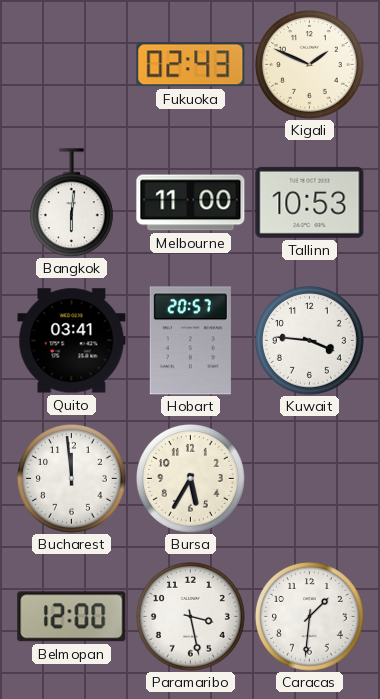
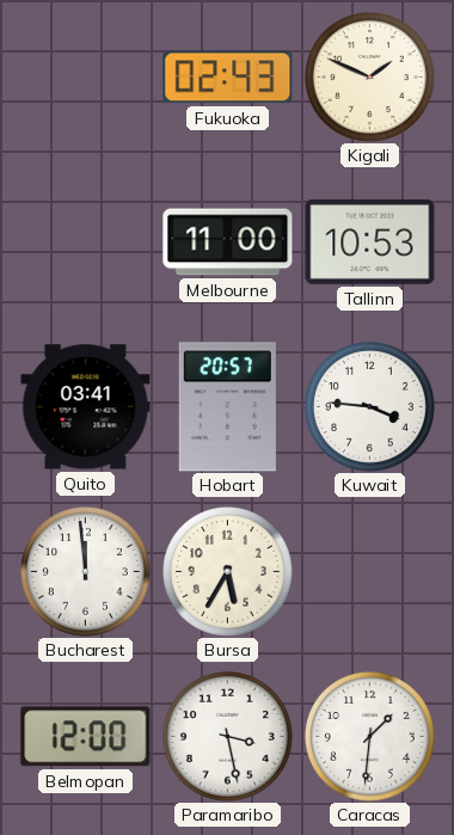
Bangkok: 6:01 -> none (71, 203)
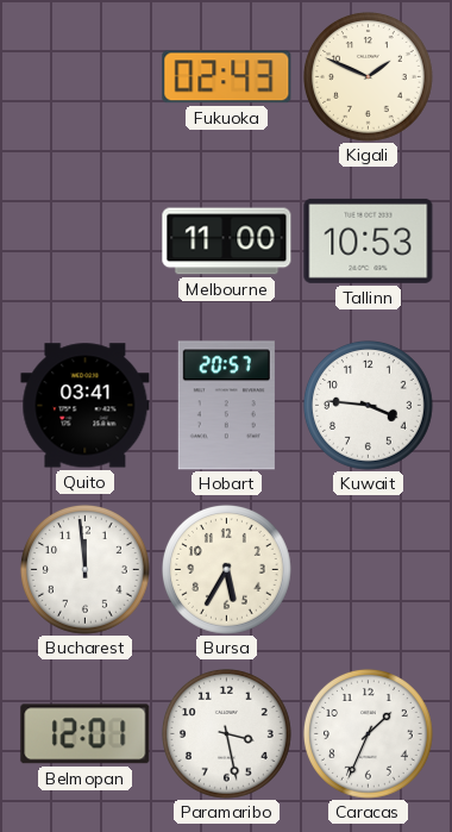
Belmopan: 12:00 -> 12:01 (86, 734)
Caracas: 1:31 -> 1:34 (369, 734)
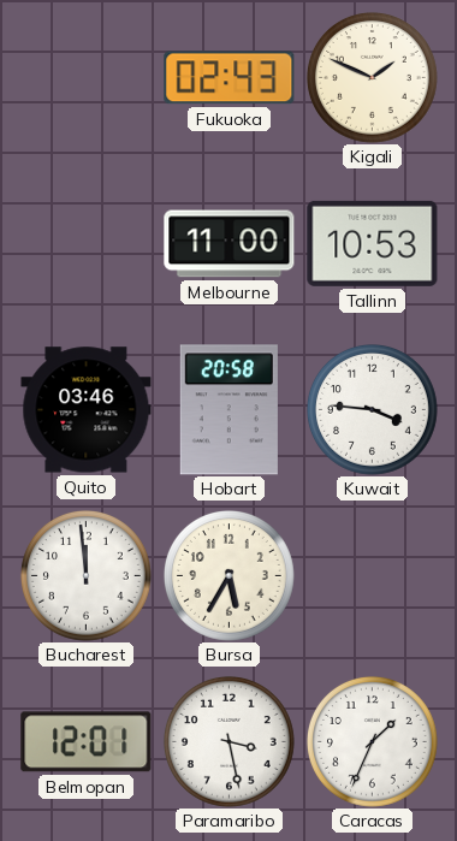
Quito: 03:41 -> 03:46 (87, 410)
Hobart: 20:57 -> 20:58 (228, 410)
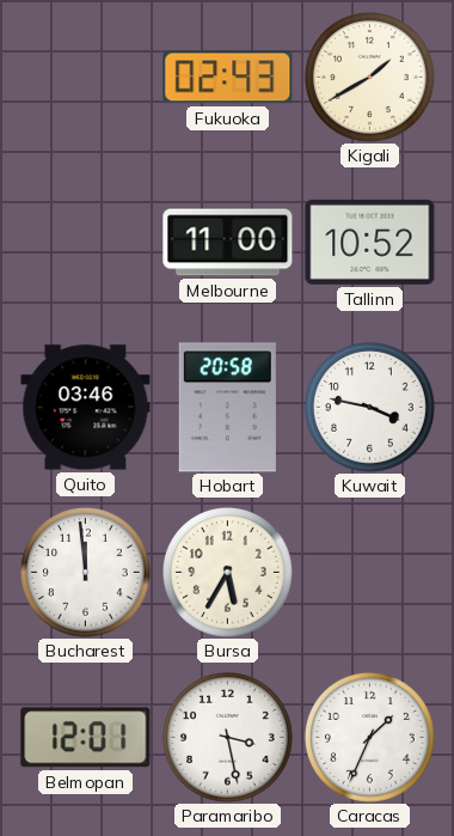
Kigali: 1:49 -> 1:40 (370, 78)
Tallinn: 10:53 -> 10:52 (370, 242)
Kuwait: 3:46 -> 3:47 (370, 408)
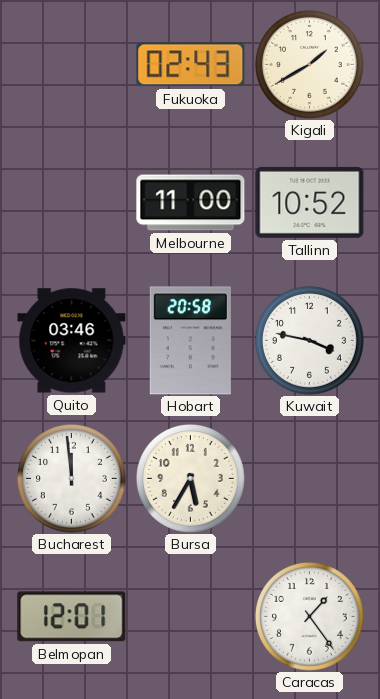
Paramaribo: 3:28 -> none (228, 738)
Caracas: 1:34 -> 1:24 (310, 617)
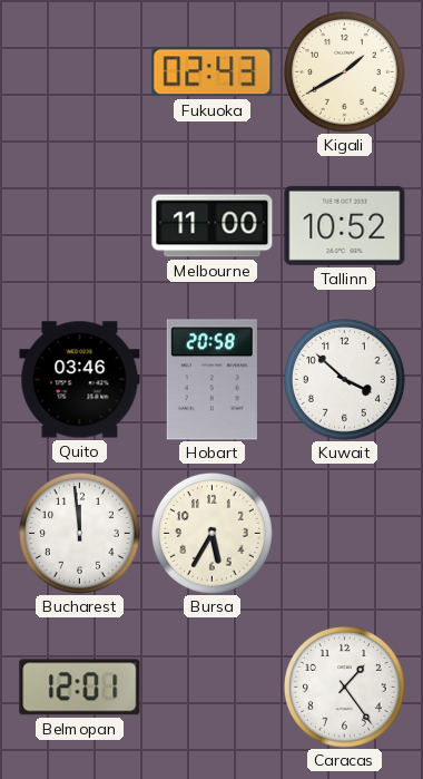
Kuwait: 3:47 -> 3:52 (345, 380)
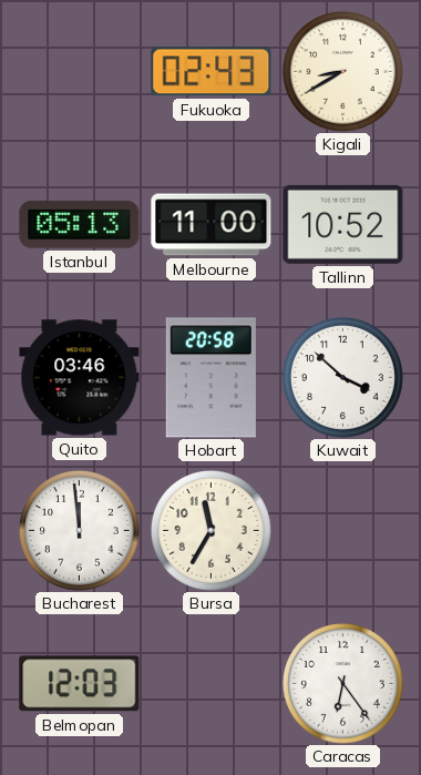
Kigali: 1:40 -> 8:40 (343, 72)
Istanbul: none -> 05:13 (80, 225)
Bursa: 5:35 -> 11:35 (212, 531)
Belmopan: 12:01 -> 12:03 (80, 684)
Caracas: 1:24 -> 6:24 (343, 684)
